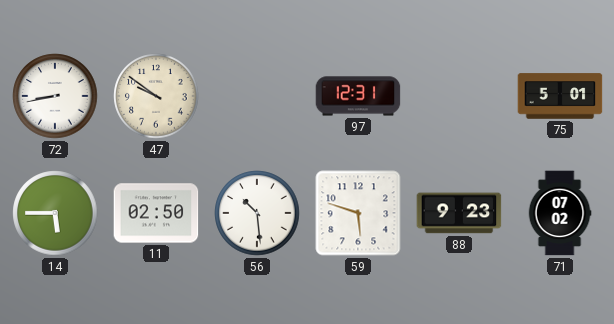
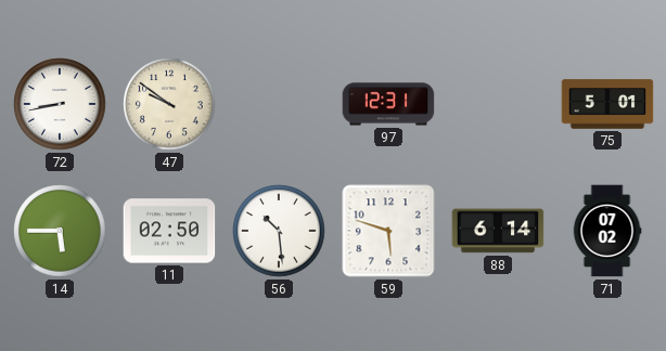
88: 9:23 -> 6:14 (498, 231)
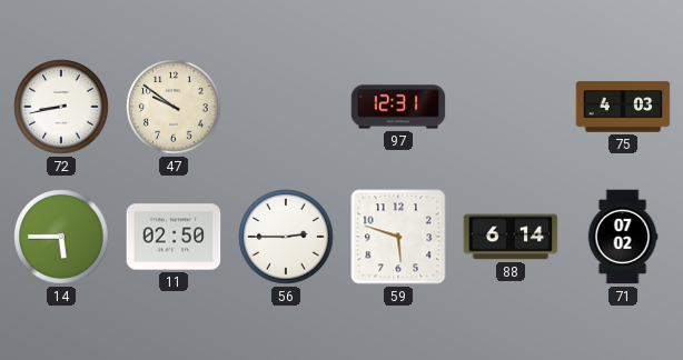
75: 5:01 -> 4:03 (623, 107)
56: 10:29 -> 2:45 (286, 237)
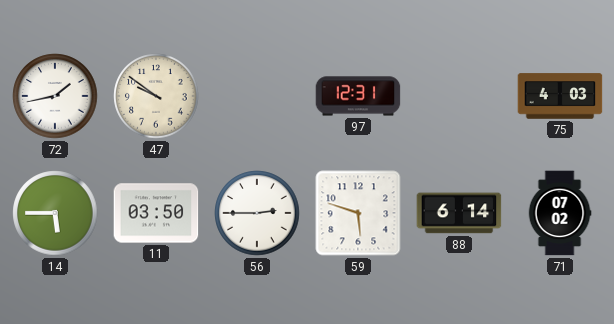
72: 8:43 -> 1:43 (55, 96)
11: 02:50 -> 03:50 (156, 213)
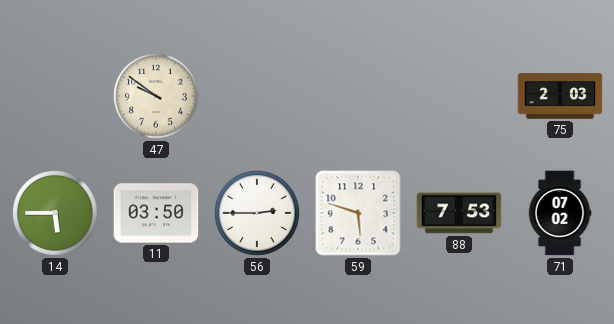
72: 1:43 -> none (55, 96)
97: 12:31 -> none (358, 96)
75: 4:03 -> 2:03 (560, 96)
88: 6:14 -> 7:53 (459, 213)
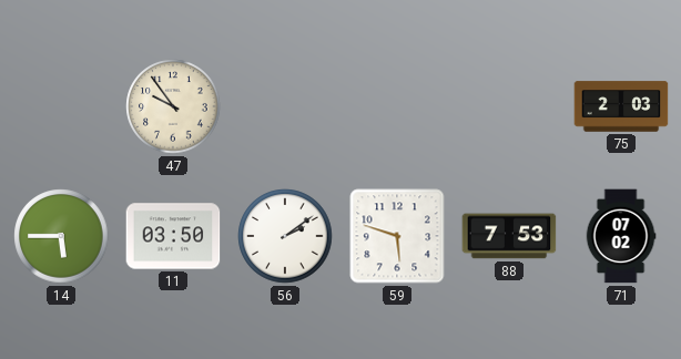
47: 9:51 -> 9:54 (173, 106)
56: 2:45 -> 2:09 (285, 236)
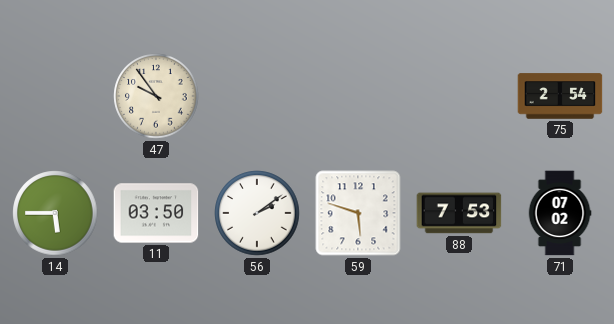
75: 2:03 -> 2:54 (560, 96)
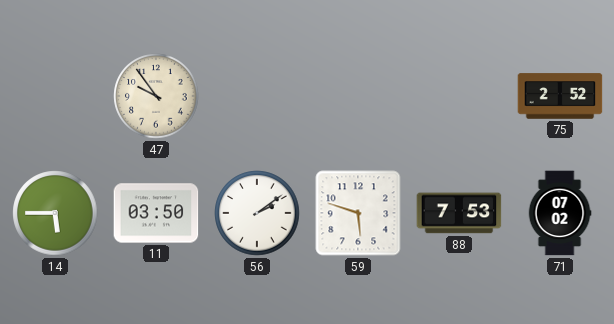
75: 2:54 -> 2:52 (560, 96)
